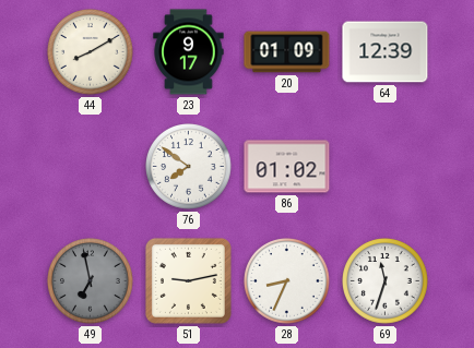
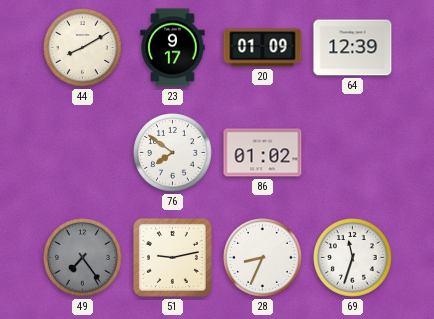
49: 6:58 -> 7:24 (83, 258)
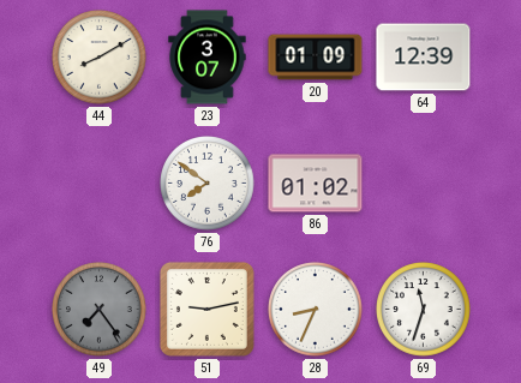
23: 9:17 -> 3:07 (208, 58)
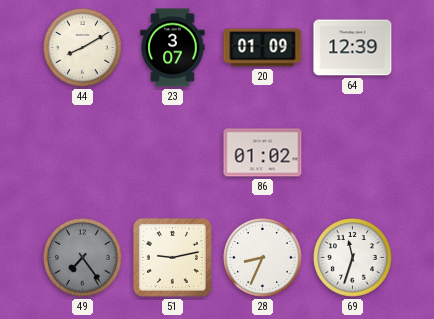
76: 7:51 -> none (208, 184)
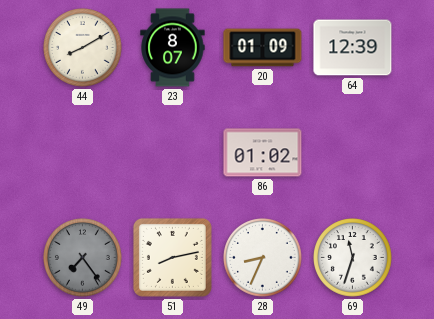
23: 3:07 -> 8:07 (173, 48)
51: 9:13 -> 8:13 (172, 257)
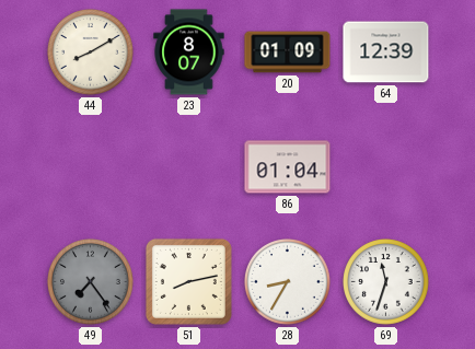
86: 01:02 -> 01:04 (288, 167)
28: 8:34 -> 8:35 (288, 282)
